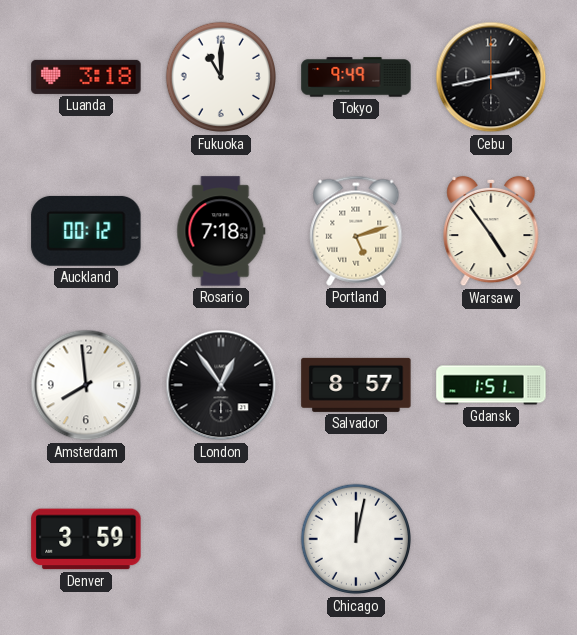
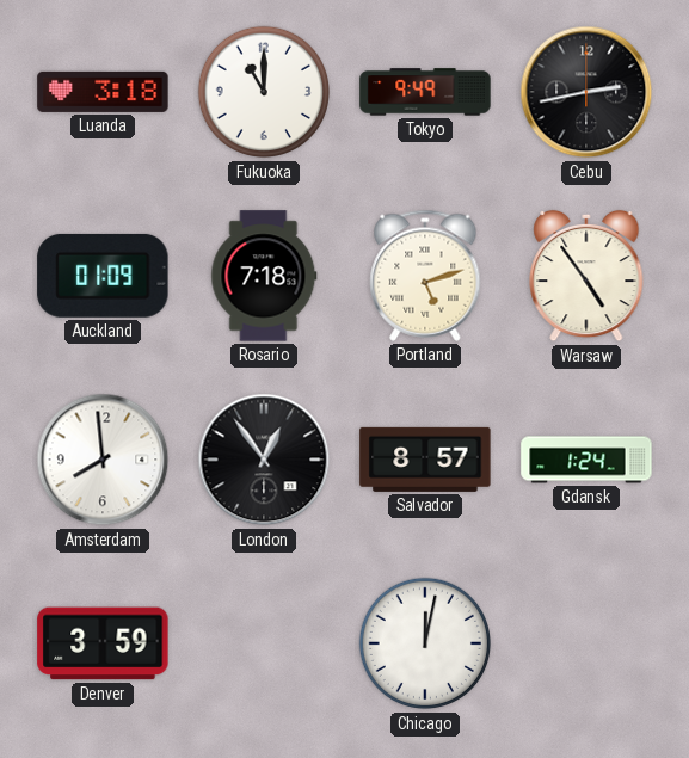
Auckland: 00:12 -> 01:09 (103, 276)
Gdansk: 1:51 -> 1:24 (586, 460)
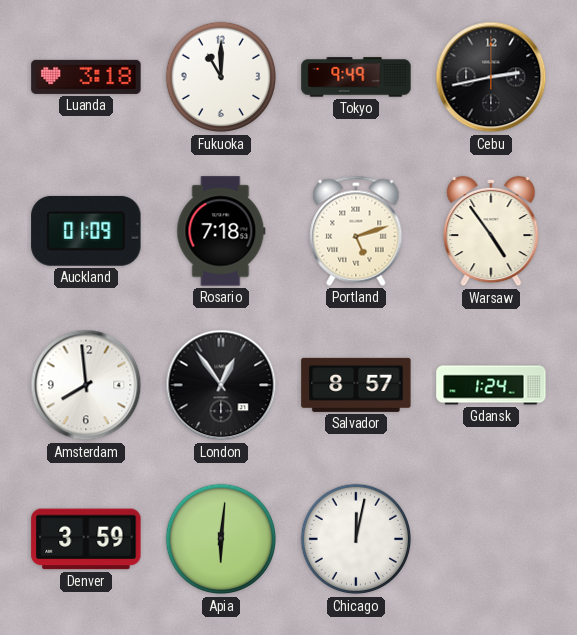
Apia: none -> 6:01 (221, 539)
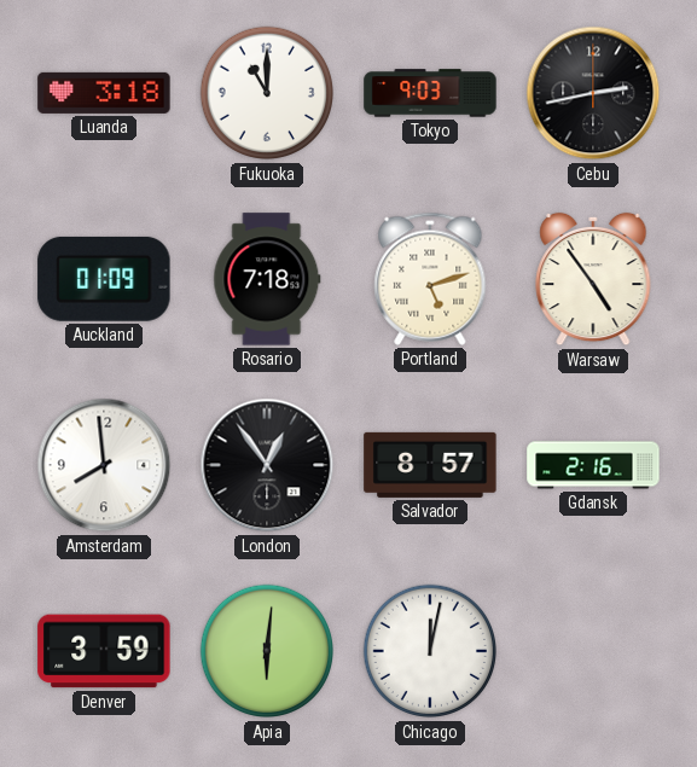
Tokyo: 9:49 -> 9:03 (430, 93)
Gdansk: 1:24 -> 2:16 (593, 465)
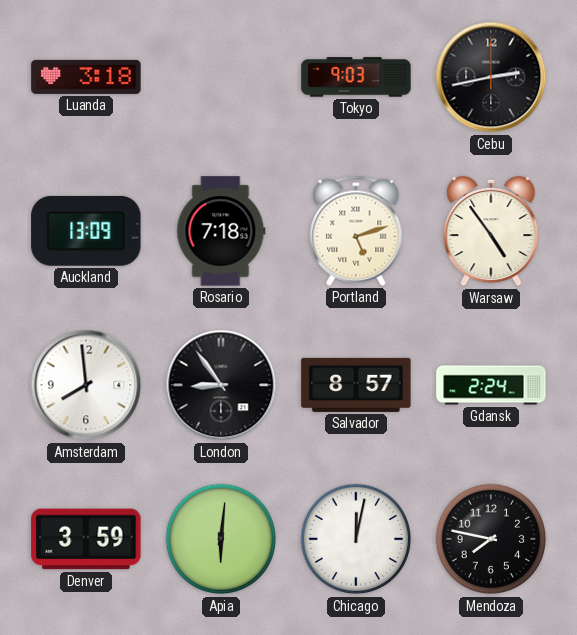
Fukuoka: 11:00 -> none (267, 93)
Auckland: 01:09 -> 13:09 (86, 231)
London: 12:54 -> 8:54 (221, 385)
Gdansk: 2:16 -> 2:24 (491, 385)
Mendoza: none -> 7:47 (491, 539)
